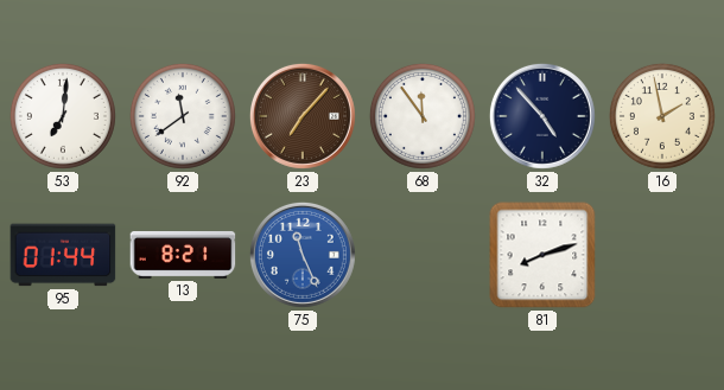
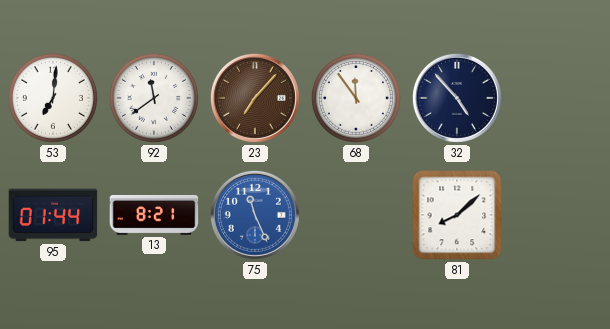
16: 1:58 -> none (662, 116)
81: 8:12 -> 8:08 (457, 215)
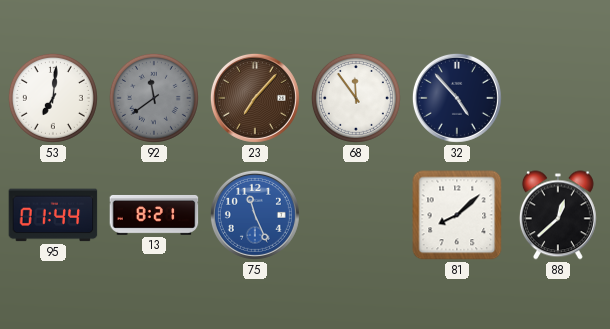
92 dial: white -> grey (154, 98)
88: none -> 12:38 (558, 215)
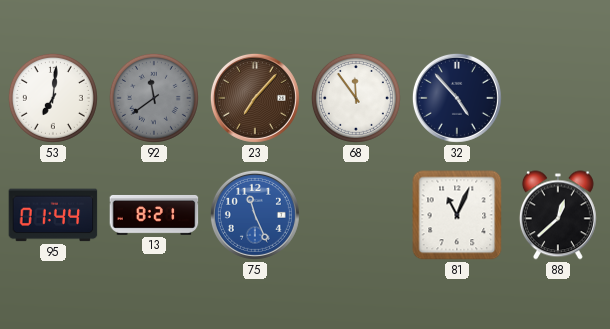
81: 8:08 -> 11:04 (457, 215)
